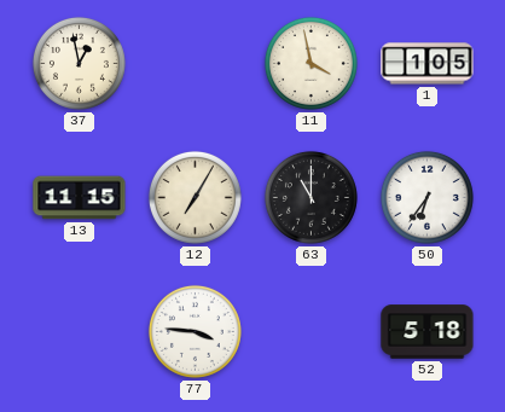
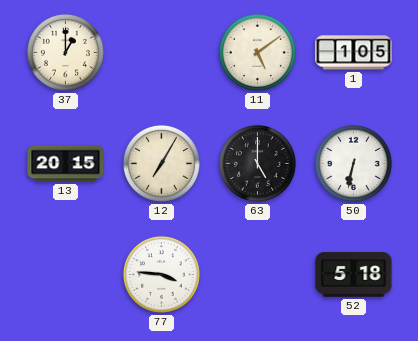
37: 12:58 -> 1:00 (65, 52)
11: 3:58 -> 5:09 (257, 52)
13: 11:15 -> 20:15 (66, 164)
63: 11:00 -> 5:00 (257, 163)
50: 6:36 -> 6:32 (353, 163)
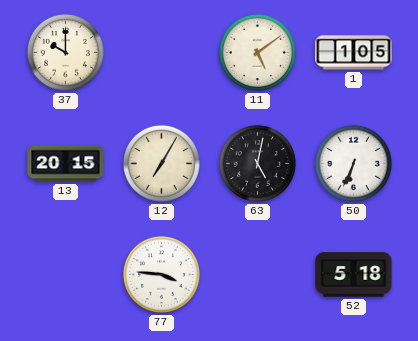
37: 1:00 -> 10:00 (65, 52)
63: 5:00 -> 5:02 (257, 163)
50: 6:32 -> 6:34 (353, 163)
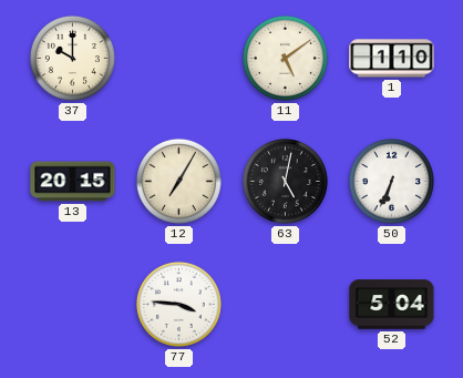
1: 1:05 -> 1:10 (392, 59)
52: 5:18 -> 5:04 (392, 305)
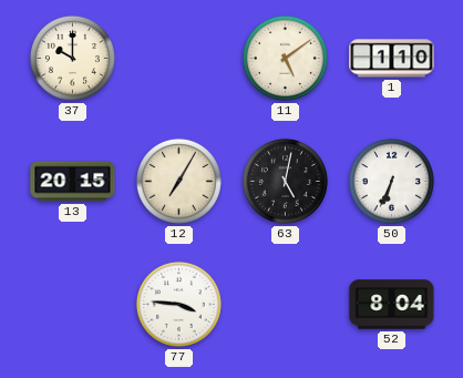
52: 5:04 -> 8:04 (392, 305)
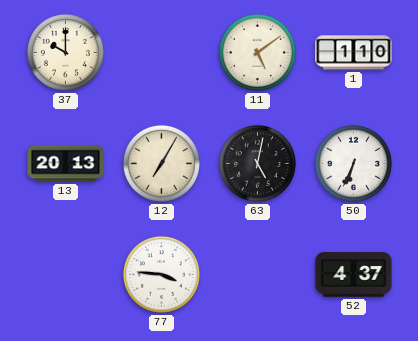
13: 20:15 -> 20:13 (66, 164)
52: 8:04 -> 4:37 (354, 275)
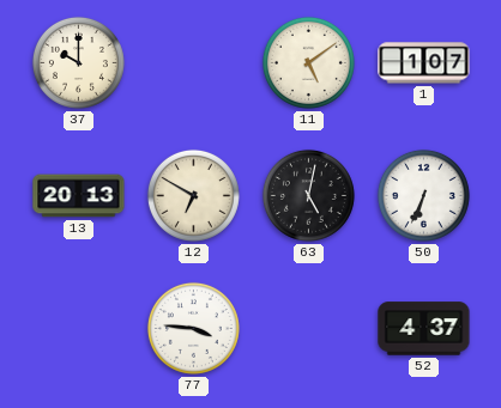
1: 1:10 -> 1:07 (424, 63)
12: 7:05 -> 6:50 (193, 195)
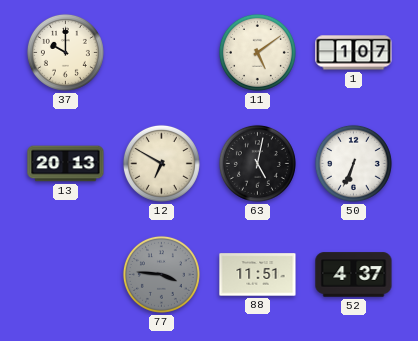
77 dial: white -> grey (161, 274)
88: none -> 11:51 (258, 275)
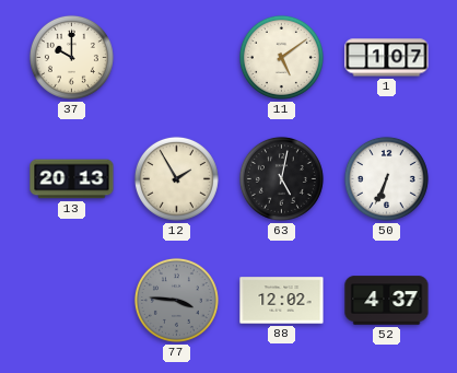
12: 6:50 -> 1:55 (176, 178)
88: 11:51 -> 12:02 (282, 301)
